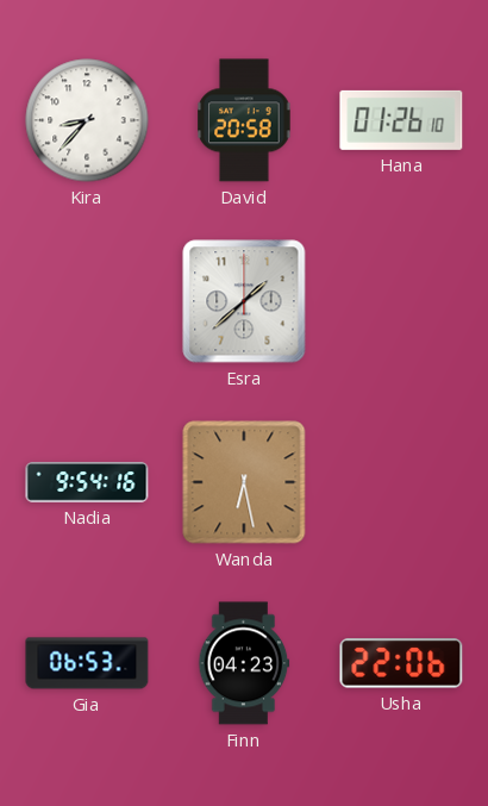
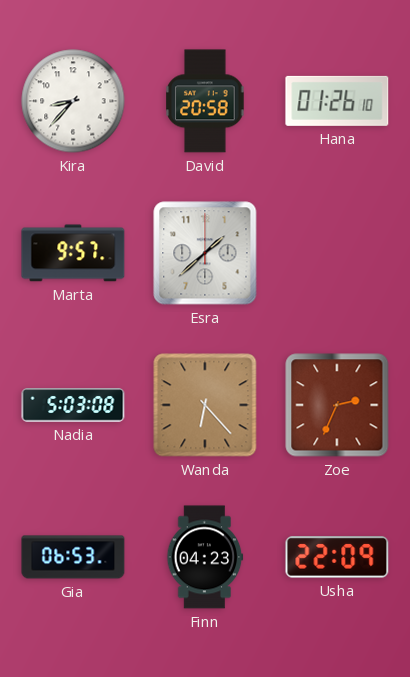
Marta: none -> 9:57 (73, 253)
Nadia: 9:54 -> 5:03 (73, 405)
Wanda: 6:28 -> 6:23 (205, 405)
Zoe: none -> 2:34 (337, 405)
Usha: 22:06 -> 22:09 (337, 557)
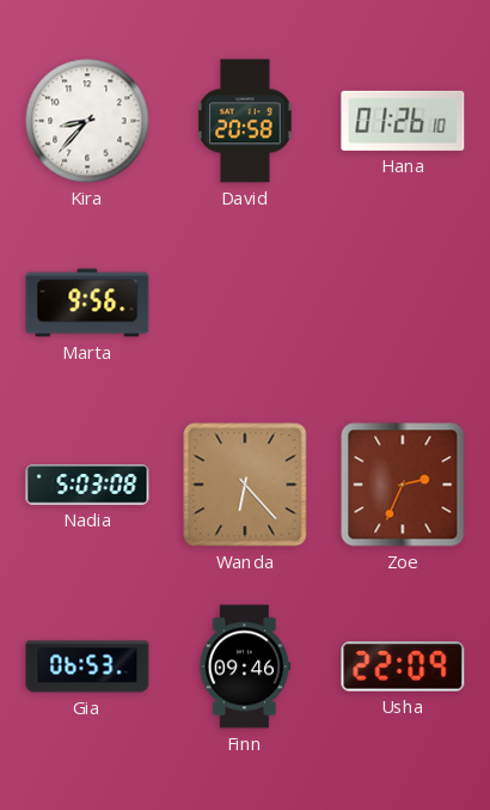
Marta: 9:57 -> 9:56 (87, 303)
Esra: 1:38 -> none (205, 253)
Finn: 04:23 -> 09:46 (245, 666)
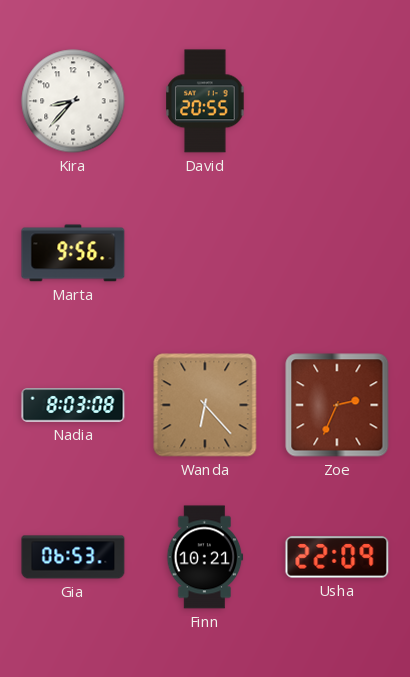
David: 20:58 -> 20:55 (205, 101)
Hana: 01:26 -> none (403, 121)
Nadia: 5:03 -> 8:03 (73, 405)
Finn: 09:46 -> 10:21 (205, 557)
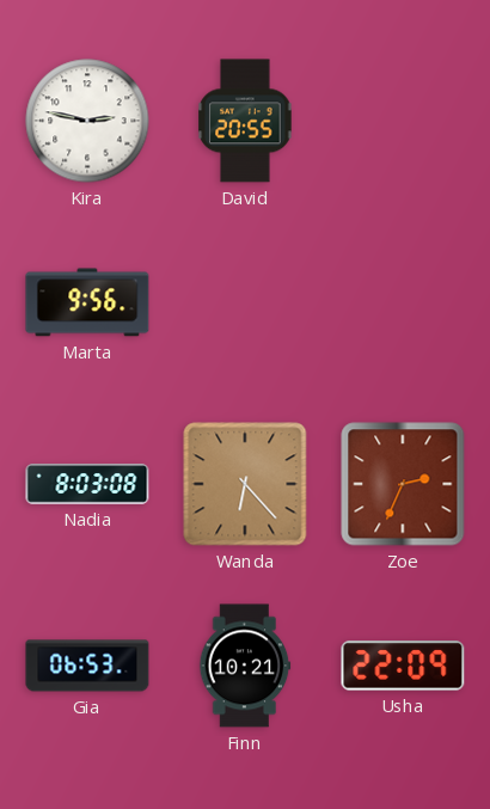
Kira: 8:37 -> 2:47 (87, 121)
